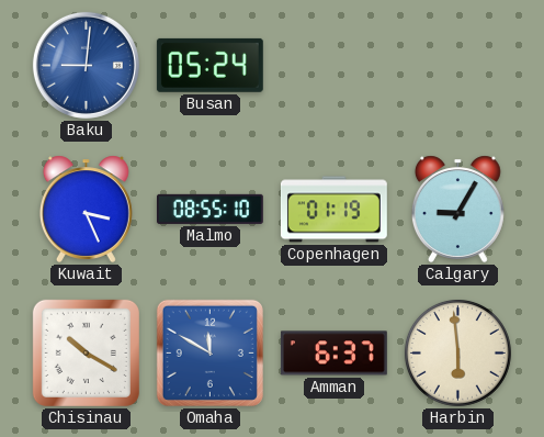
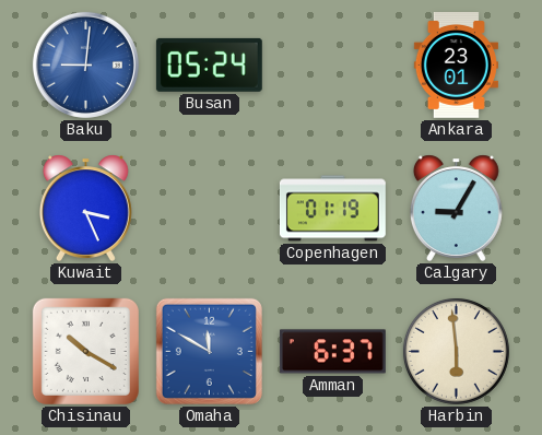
Ankara: none -> 23:01 (456, 64)
Malmo: 08:55 -> none (209, 209)
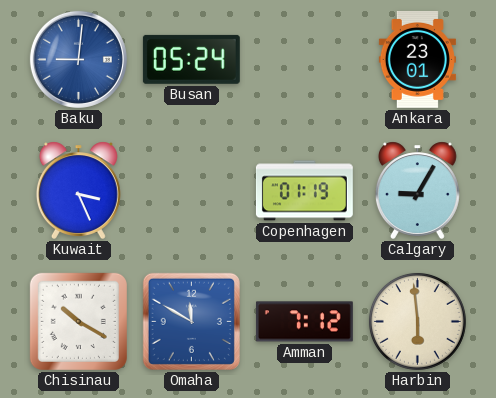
Amman: 6:37 -> 7:12 (304, 322)
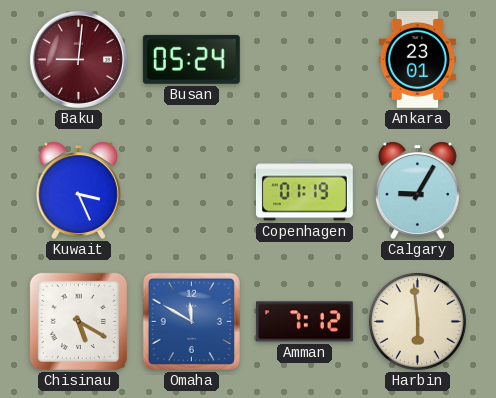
Baku dial: blue -> burgundy (78, 59)
Chisinau: 10:20 -> 5:20 (78, 321)
